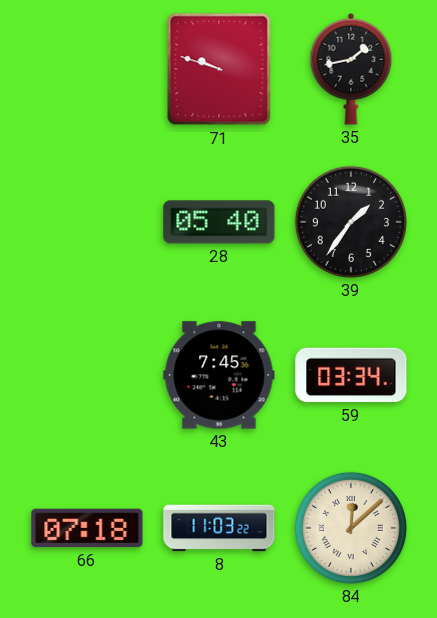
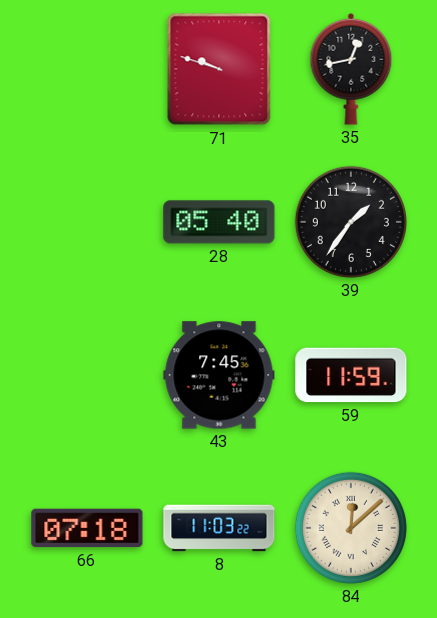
35: 1:43 -> 12:43 (351, 69)
59: 03:34 -> 11:59 (351, 375)
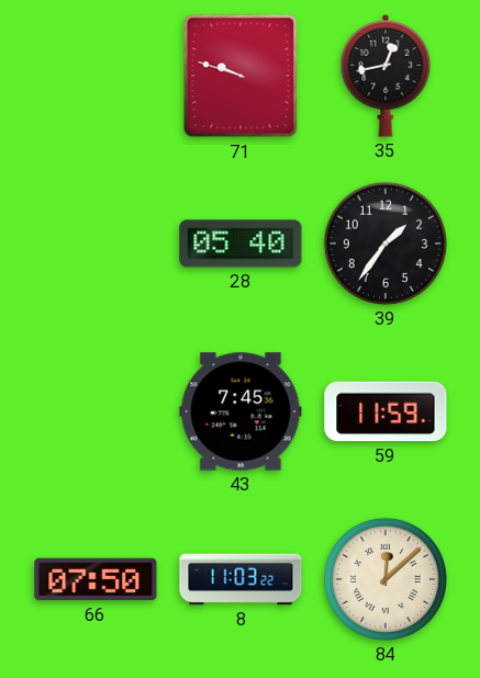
66: 07:18 -> 07:50 (96, 579)
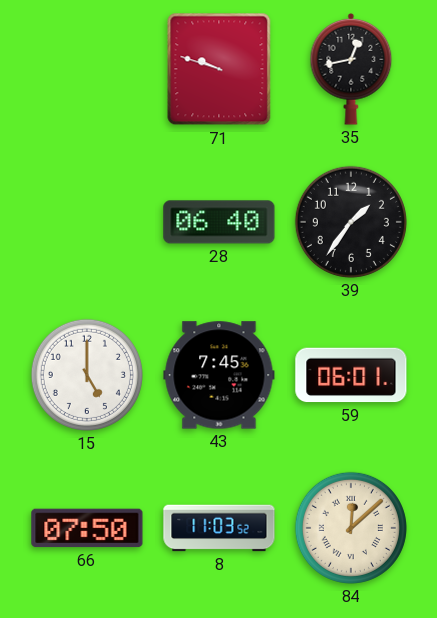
28: 05:40 -> 06:40 (219, 222)
15: none -> 5:00 (87, 375)
59: 11:59 -> 06:01 (351, 375)
8: 11:03:22 -> 11:03:52 (219, 528)
